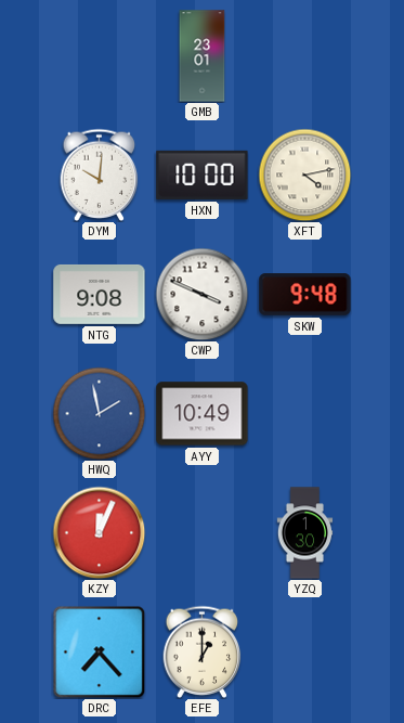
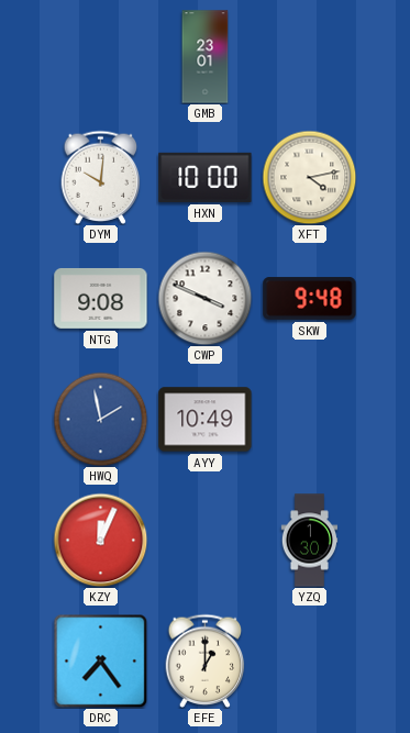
DRC: 7:23 -> 7:24 (100, 660)
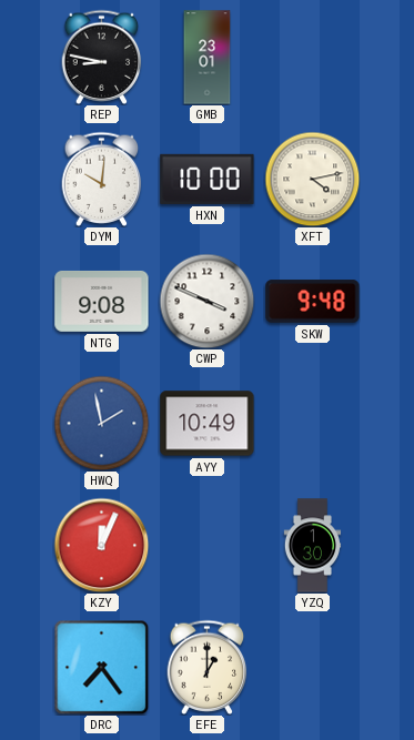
REP: none -> 8:47 (102, 57)
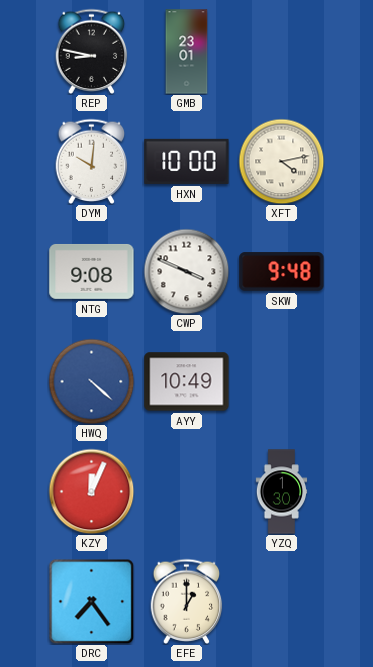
HWQ: 1:58 -> 4:22 (91, 381)
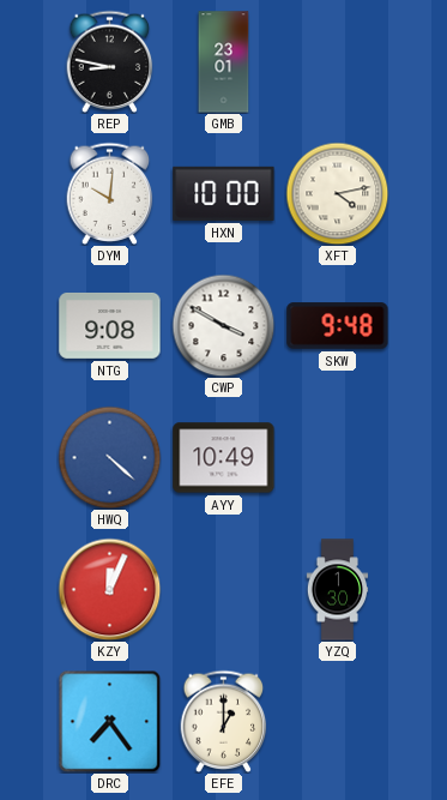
CWP: 3:49 -> 3:50 (223, 325)
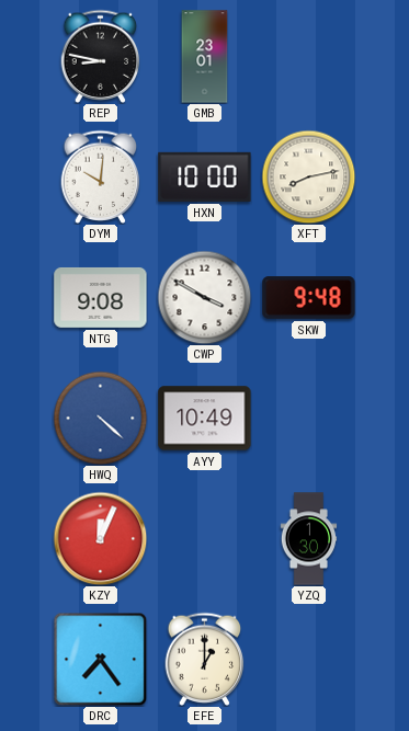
XFT: 4:13 -> 8:13 (308, 176)
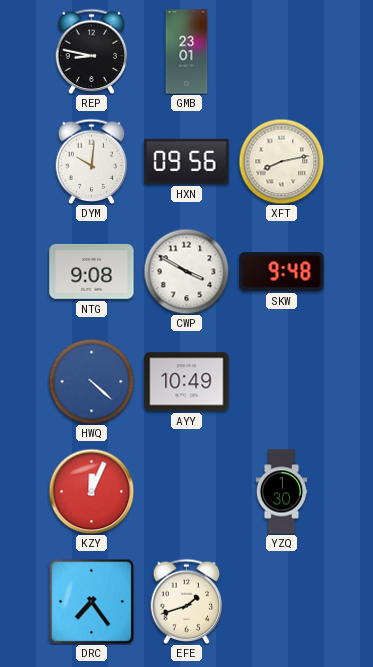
HXN: 10:00 -> 09:56 (187, 161)
EFE: 1:00 -> 1:42 (187, 601)
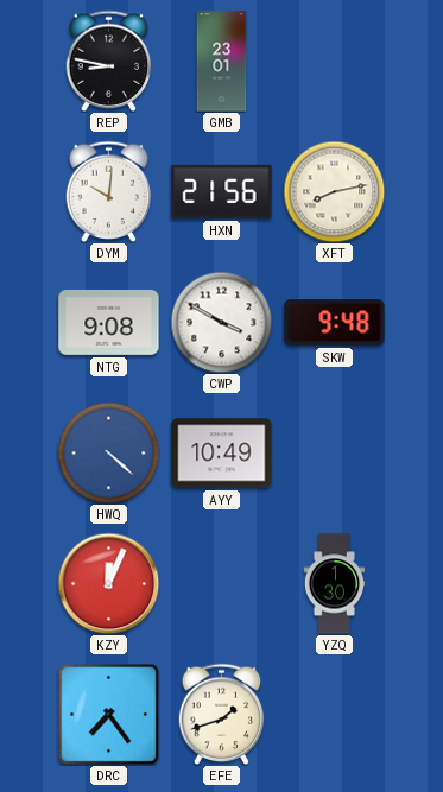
HXN: 09:56 -> 21:56 (222, 191)
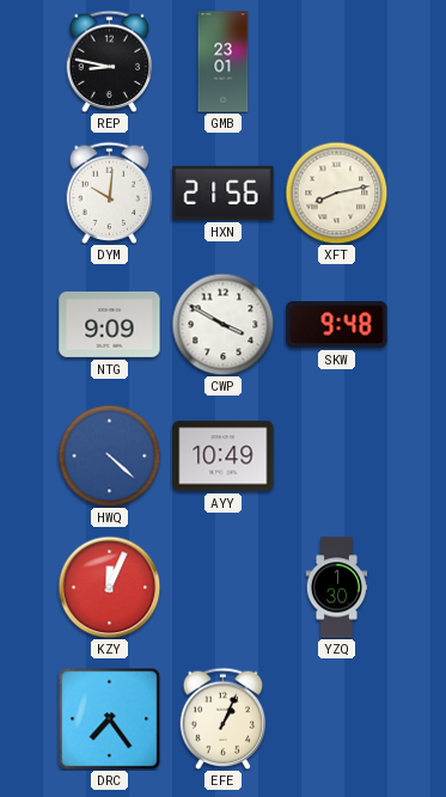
NTG: 9:08 -> 9:09 (110, 324)
EFE: 1:42 -> 1:04 (224, 718)
